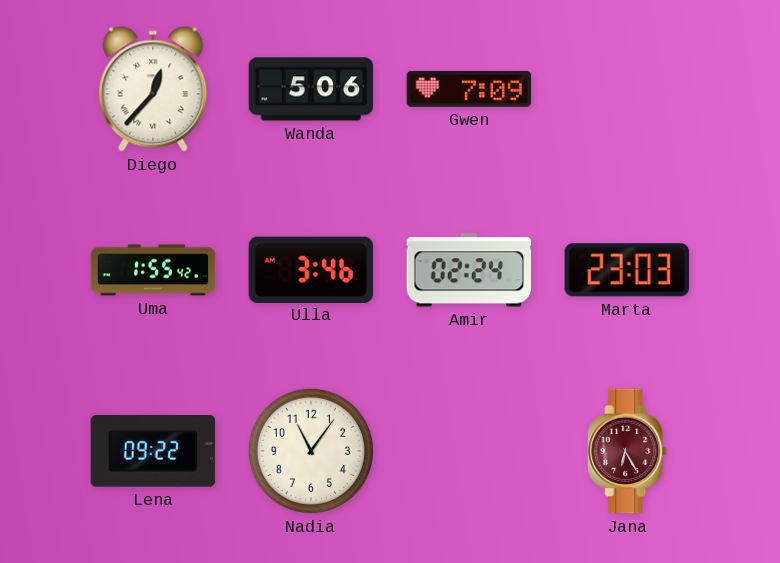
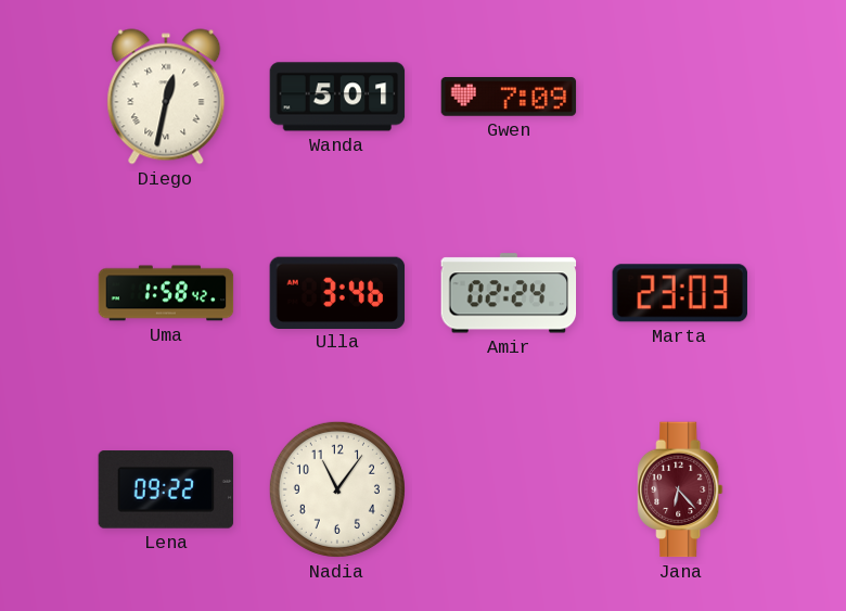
Diego: 12:37 -> 12:32 (166, 97)
Wanda: 5:06 -> 5:01 (337, 97)
Uma: 1:55 -> 1:58 (166, 293)
Jana: 6:25 -> 6:23 (680, 489)
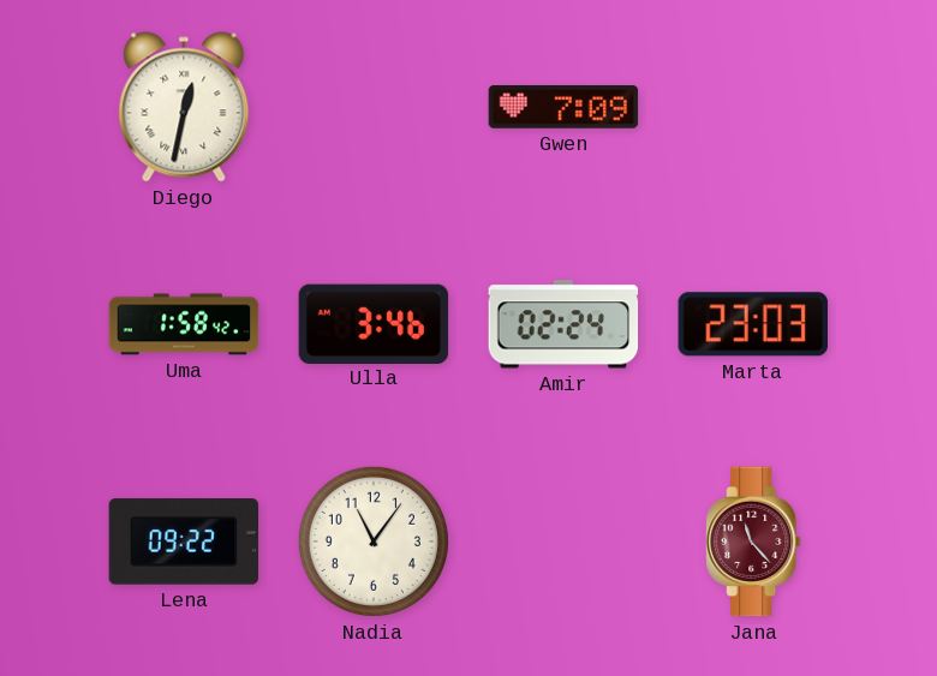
Wanda: 5:01 -> none (337, 97)
Jana: 6:23 -> 11:23 (753, 542)
